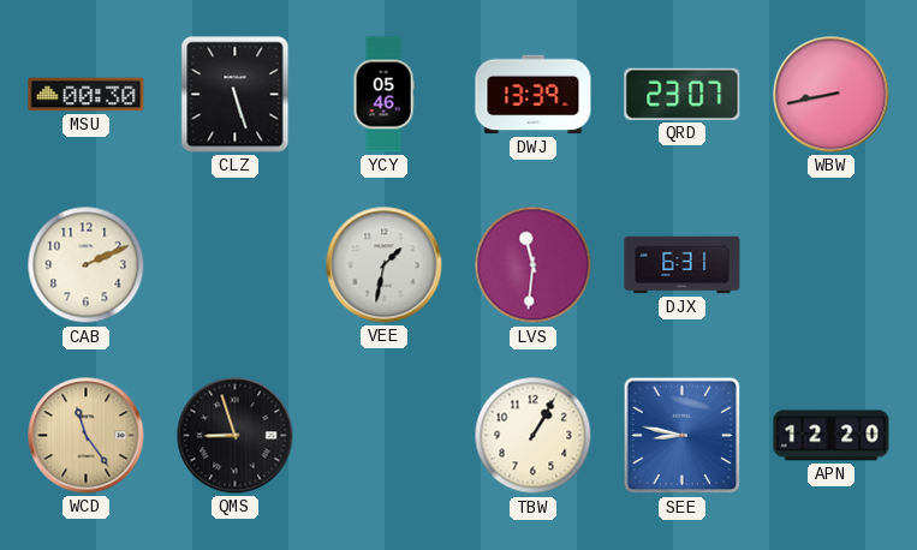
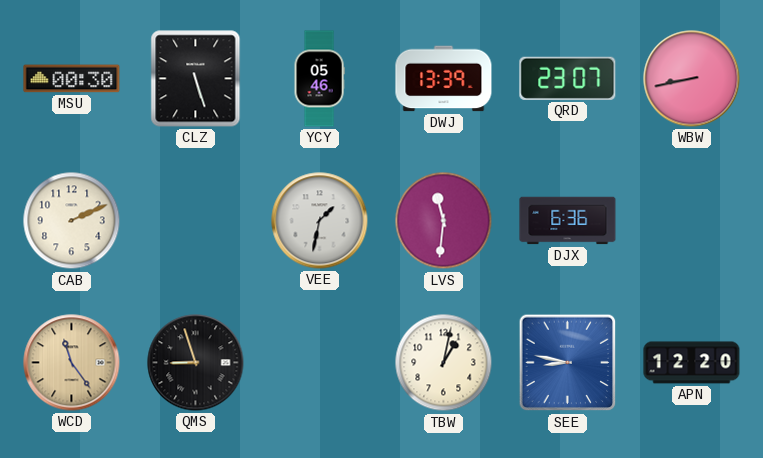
DJX: 6:31 -> 6:36 (568, 221)
TBW: 1:05 -> 1:02 (444, 363)
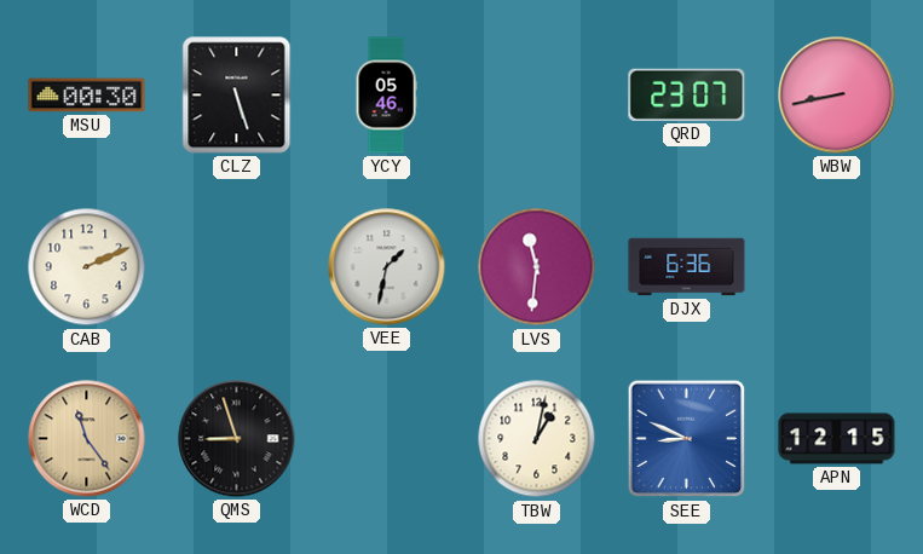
DWJ: 13:39 -> none (444, 79)
SEE: 8:47 -> 8:49 (687, 439)
APN: 12:20 -> 12:15 (837, 439)
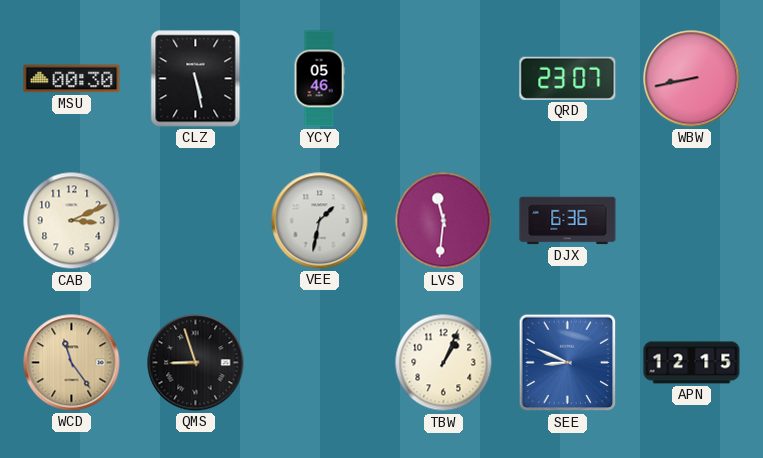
CLZ: 5:27 -> 5:28 (196, 79)
CAB: 2:11 -> 3:11 (72, 221)
TBW: 1:02 -> 1:04 (444, 363)
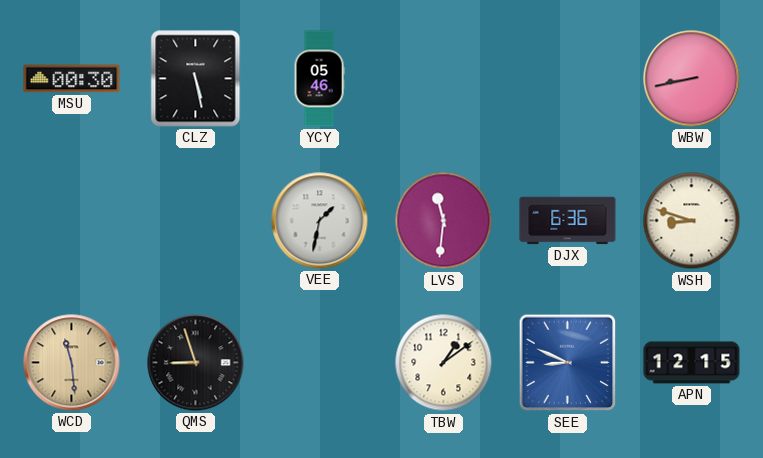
QRD: 23:07 -> none (568, 78)
CAB: 3:11 -> none (72, 221)
WSH: none -> 8:48 (692, 221)
WCD: 11:24 -> 11:29 (72, 363)
TBW: 1:04 -> 1:09 (444, 363)
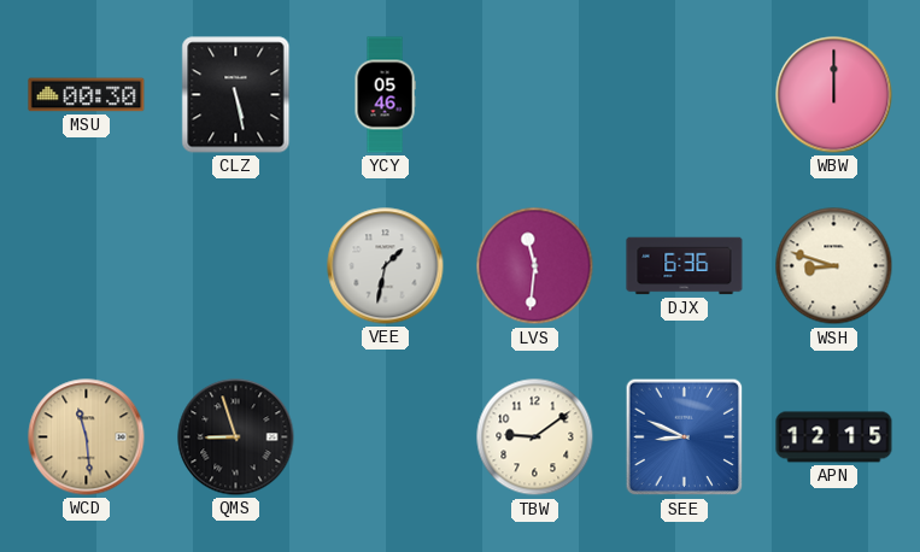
WBW: 8:43 -> 12:00 (834, 95)
TBW: 1:09 -> 9:09 (535, 438)
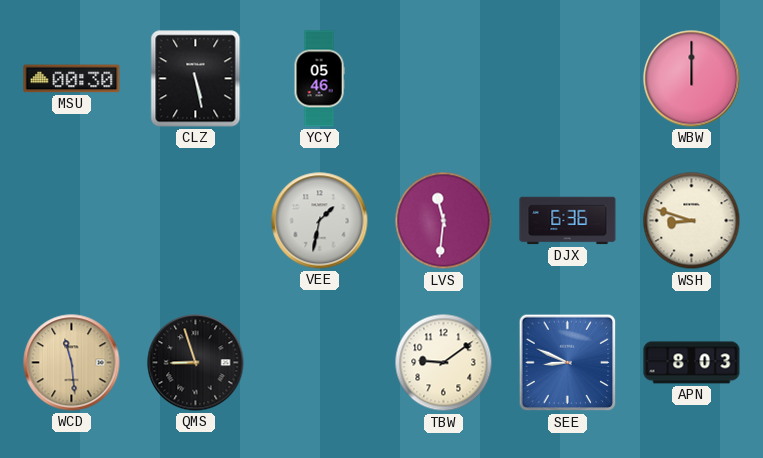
APN: 12:15 -> 8:03 (692, 363)
